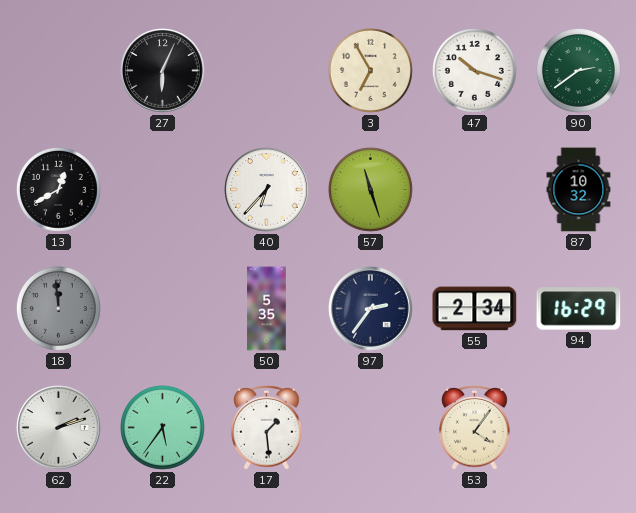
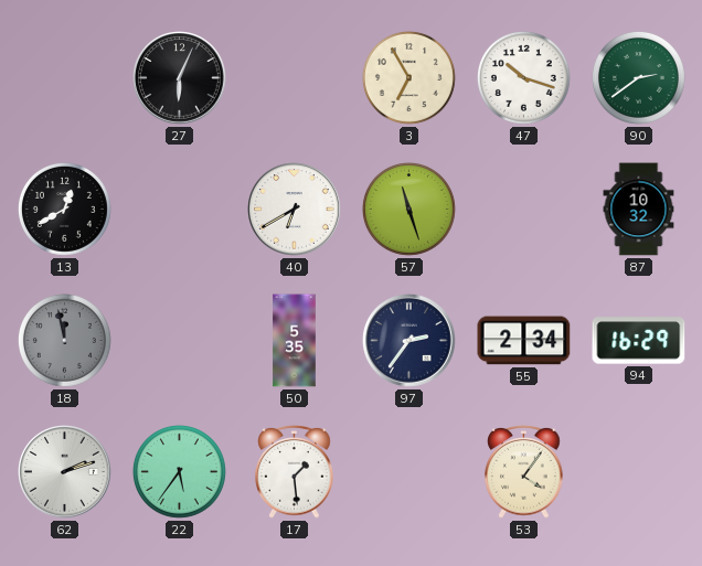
40: 6:37 -> 6:40 (295, 210)
18: 11:59 -> 11:58 (64, 340)
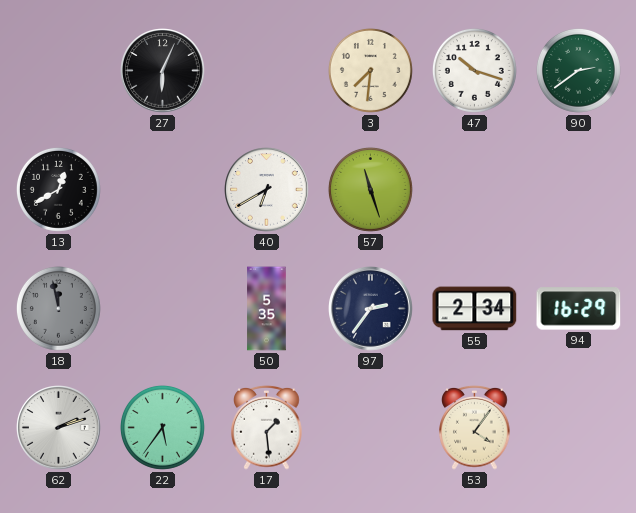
3: 6:55 -> 7:31 (370, 70)
87: 10:32 -> none (639, 210)
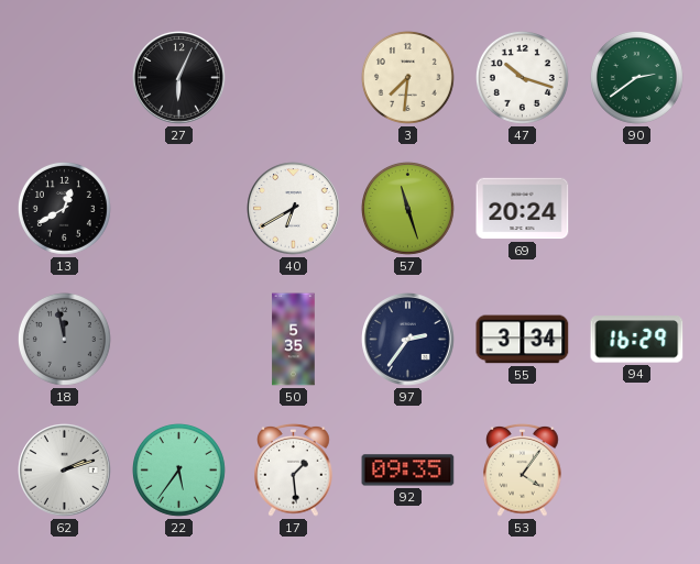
69: none -> 20:24 (523, 209)
55: 2:34 -> 3:34 (523, 340)
92: none -> 09:35 (408, 471)
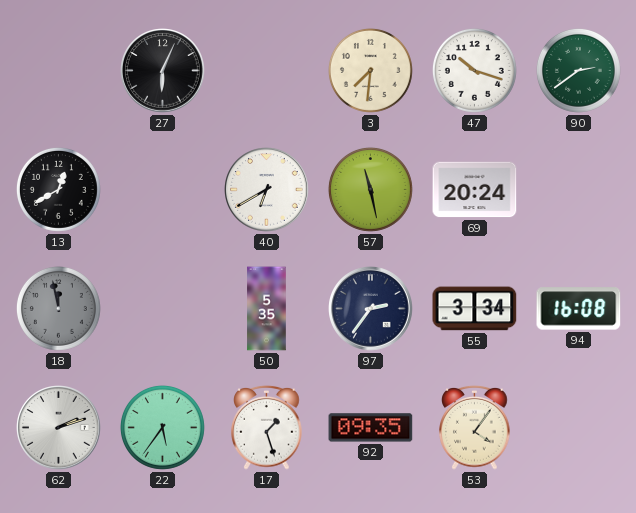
57: 11:27 -> 11:28 (370, 189)
94: 16:29 -> 16:08 (579, 309)
17: 1:29 -> 1:27 (267, 427)
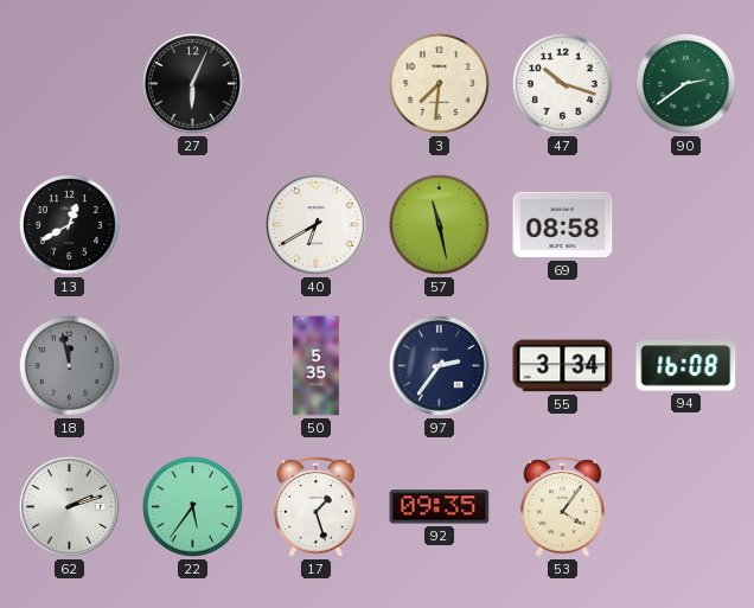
69: 20:24 -> 08:58 (563, 225)
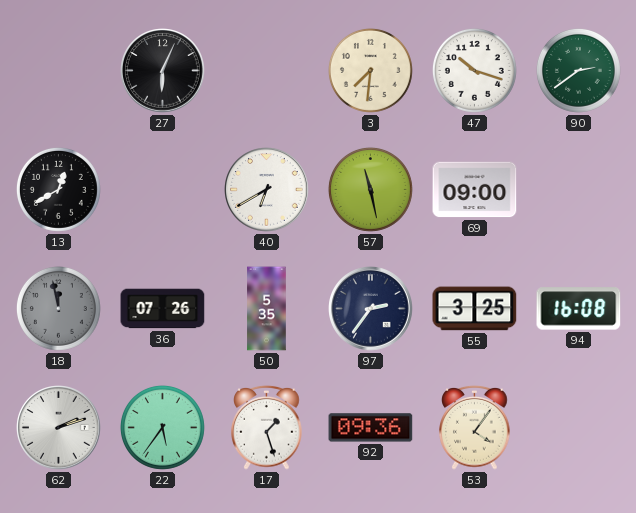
69: 08:58 -> 09:00 (475, 190)
36: none -> 07:26 (163, 309)
55: 3:34 -> 3:25 (475, 309)
92: 09:35 -> 09:36 (371, 428)
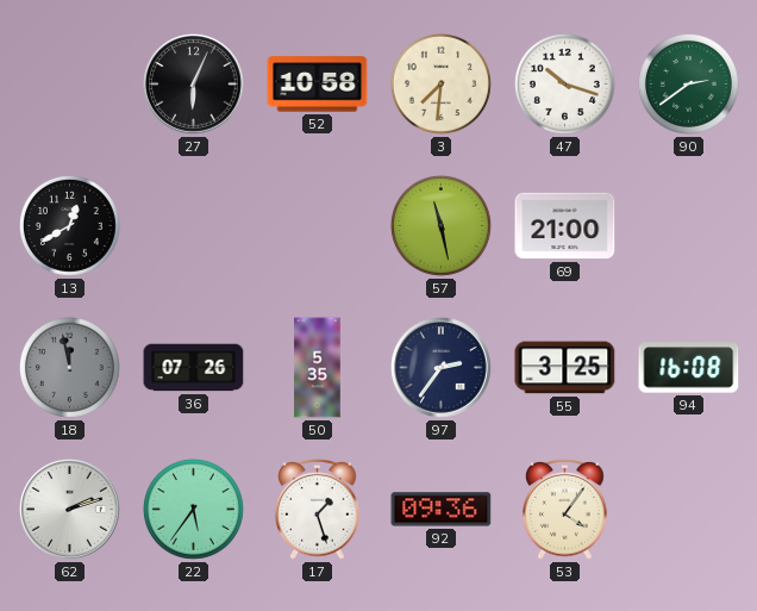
52: none -> 10:58 (318, 85)
40: 6:40 -> none (267, 190)
69: 09:00 -> 21:00 (565, 226)
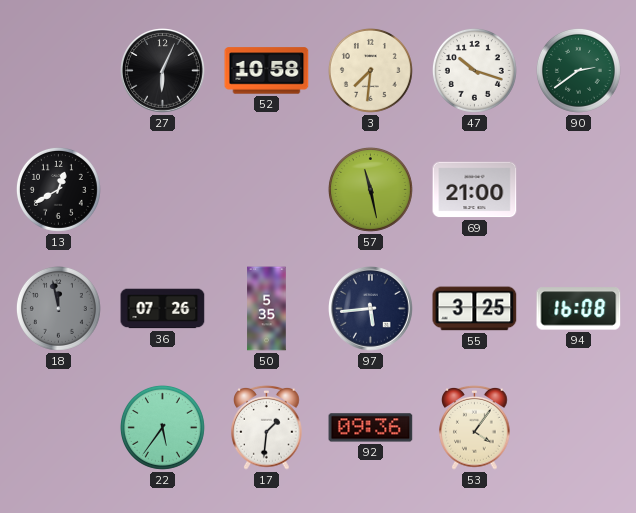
97: 2:36 -> 5:44 (371, 309)
62: 2:12 -> none (70, 510)
17: 1:27 -> 1:31 (267, 427)
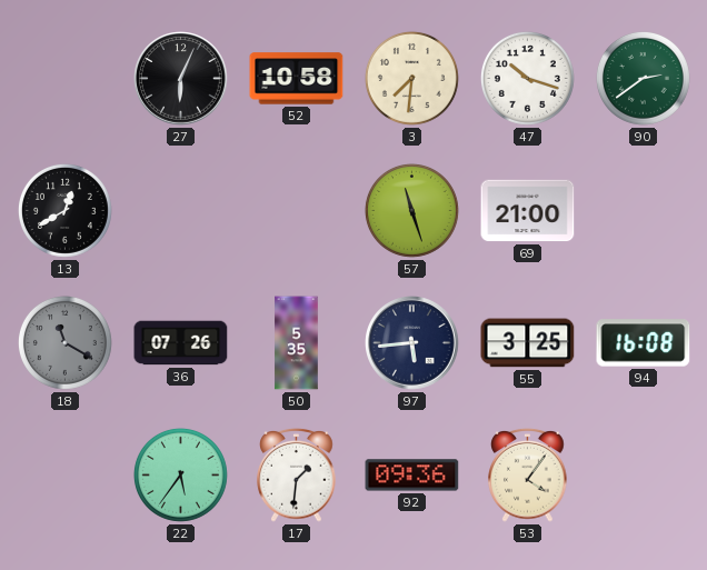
57: 11:28 -> 11:27 (411, 210)
18: 11:58 -> 11:20 (64, 342)
